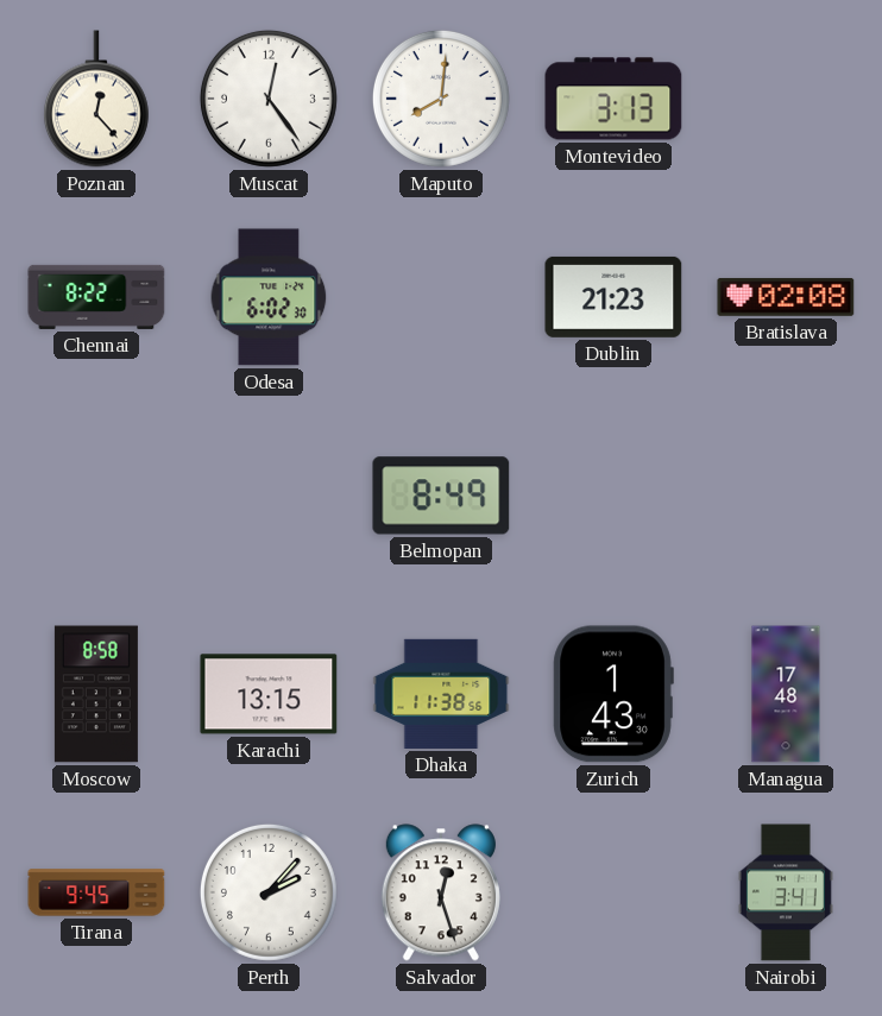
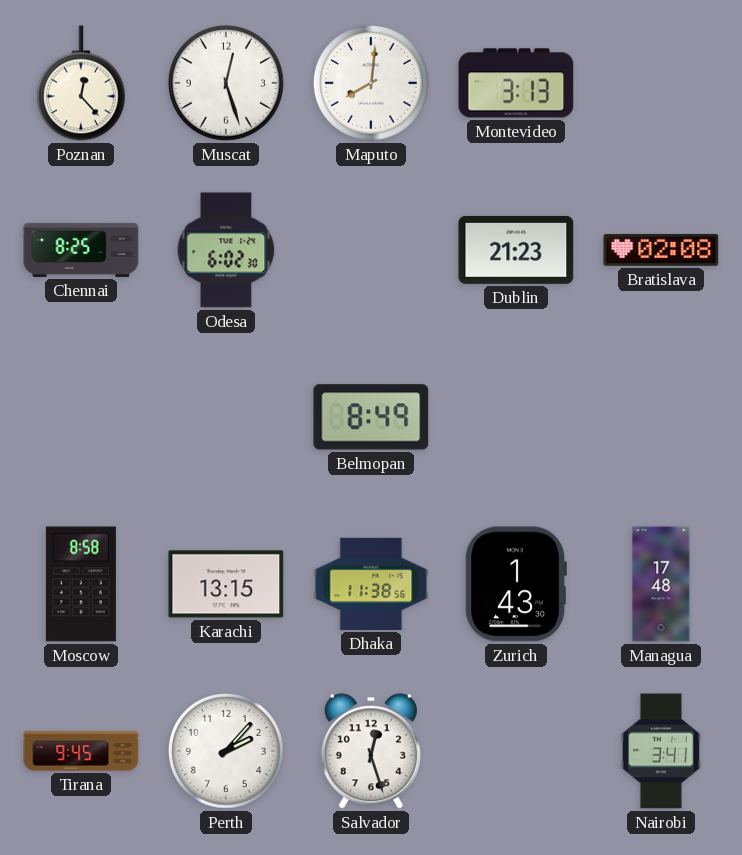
Muscat: 12:24 -> 12:27 (226, 83)
Chennai: 8:22 -> 8:25 (81, 250)
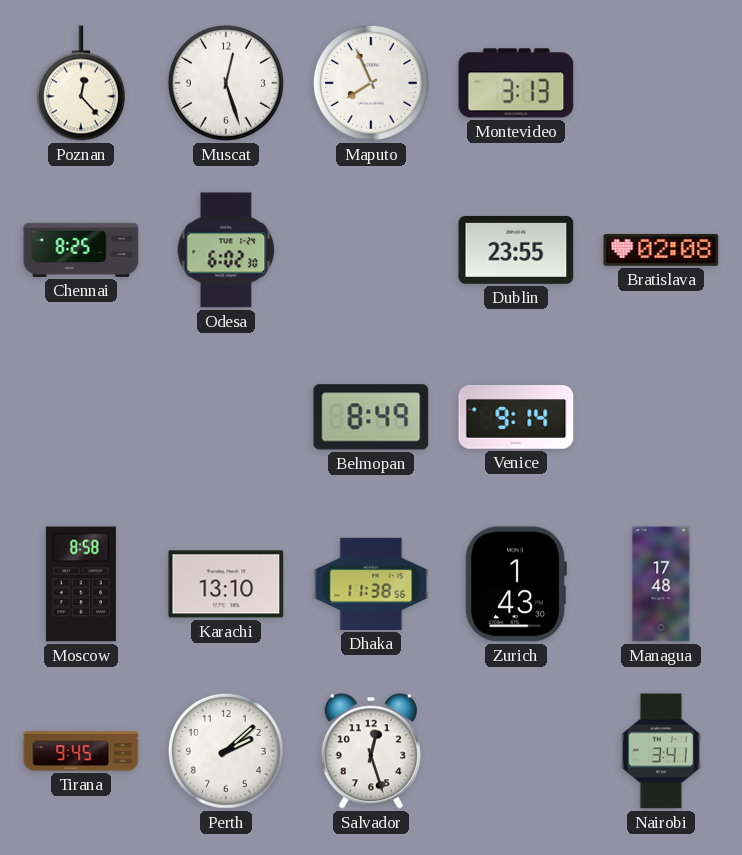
Maputo: 8:01 -> 7:56 (371, 83)
Dublin: 21:23 -> 23:55 (516, 250)
Venice: none -> 9:14 (516, 418)
Karachi: 13:15 -> 13:10 (226, 584)
Perth: 2:07 -> 2:08 (226, 751)
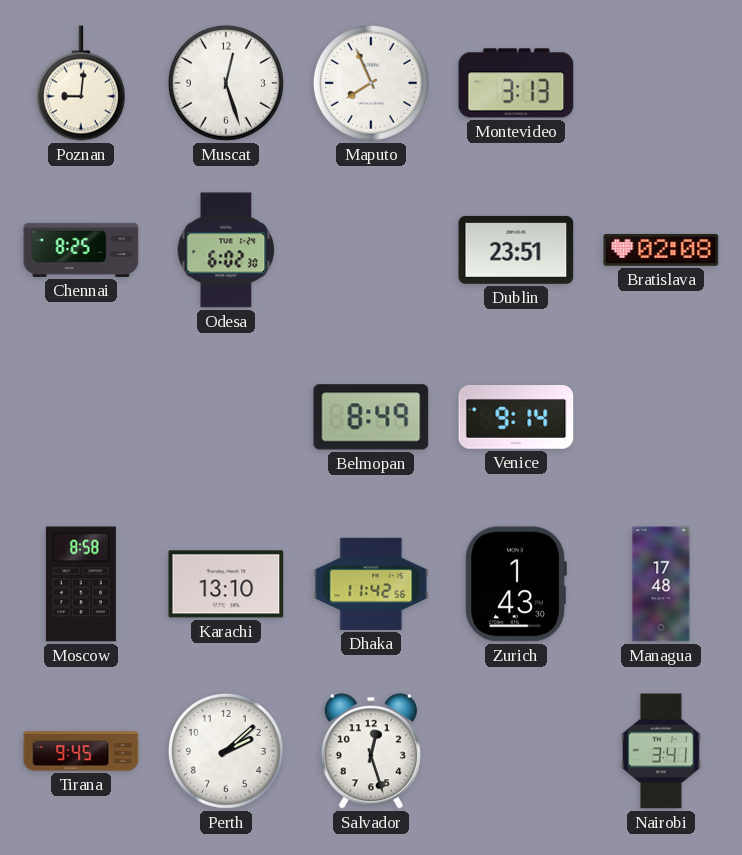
Poznan: 12:23 -> 9:01 (81, 83)
Dublin: 23:55 -> 23:51 (516, 250)
Dhaka: 11:38 -> 11:42 (371, 584)
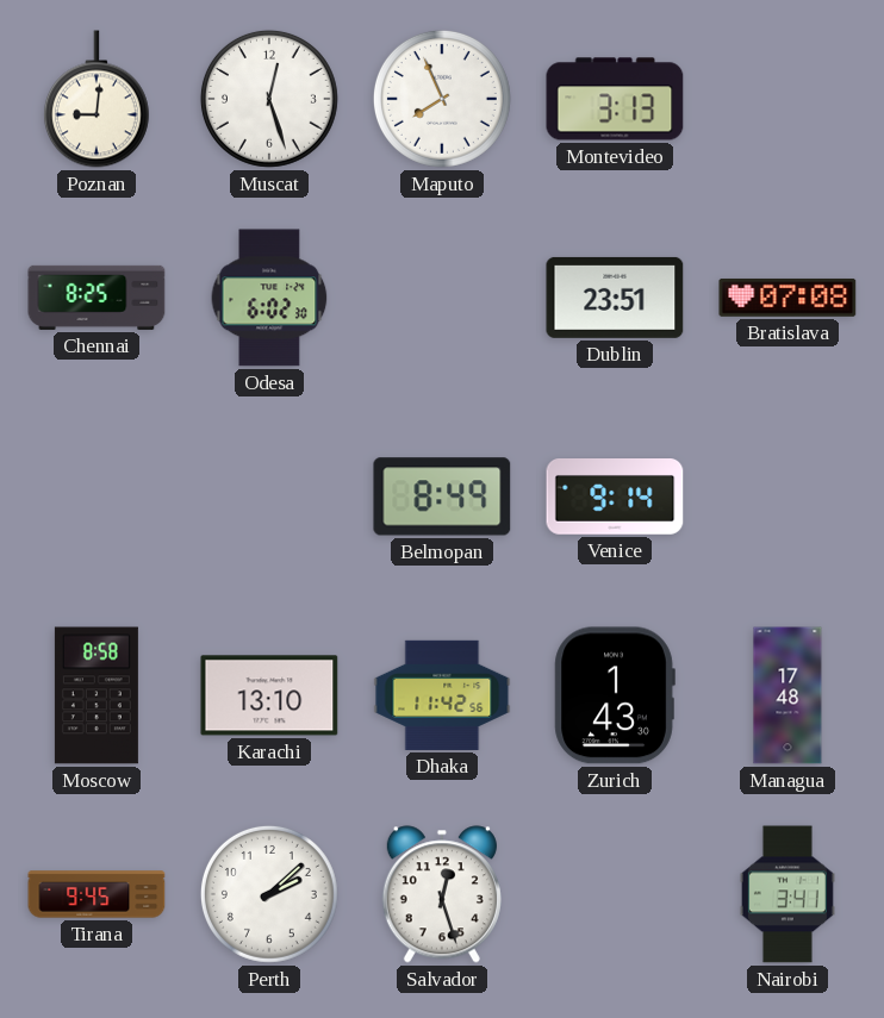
Bratislava: 02:08 -> 07:08 (787, 298)
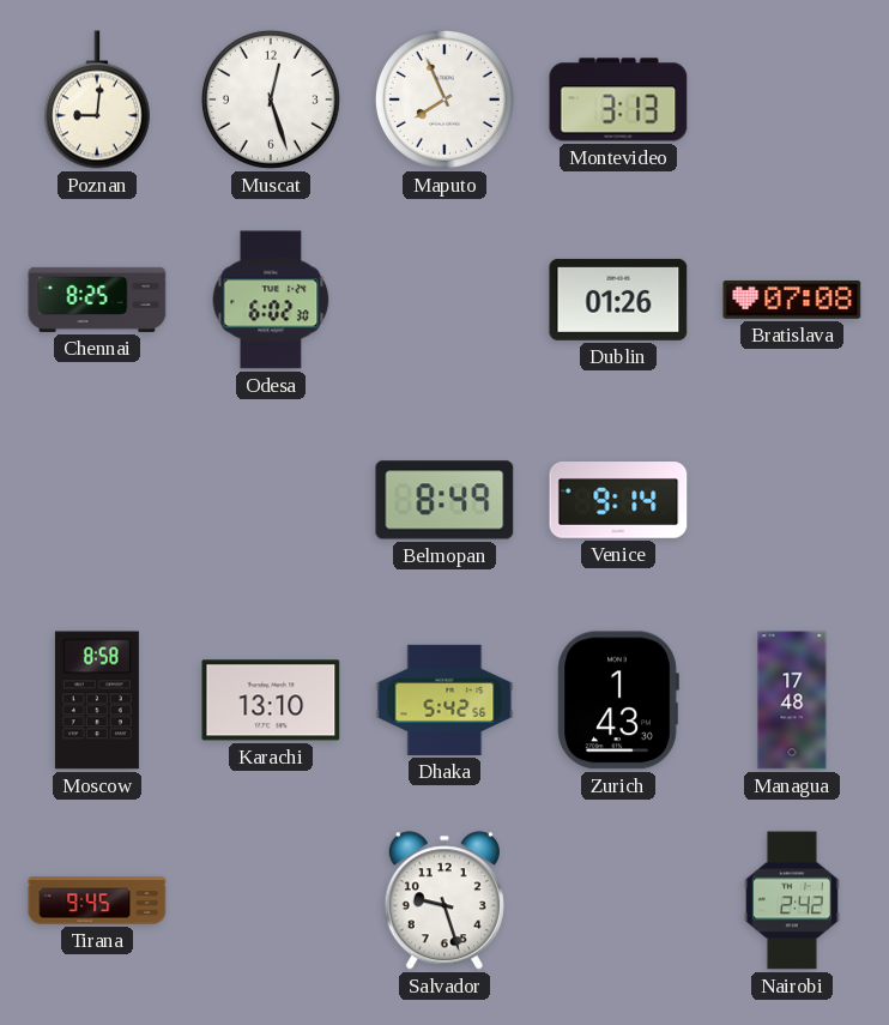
Dublin: 23:51 -> 01:26 (618, 300)
Dhaka: 11:42 -> 5:42 (444, 700)
Perth: 2:08 -> none (269, 894)
Salvador: 12:27 -> 9:27 (444, 900)
Nairobi: 3:41 -> 2:42 (792, 900)
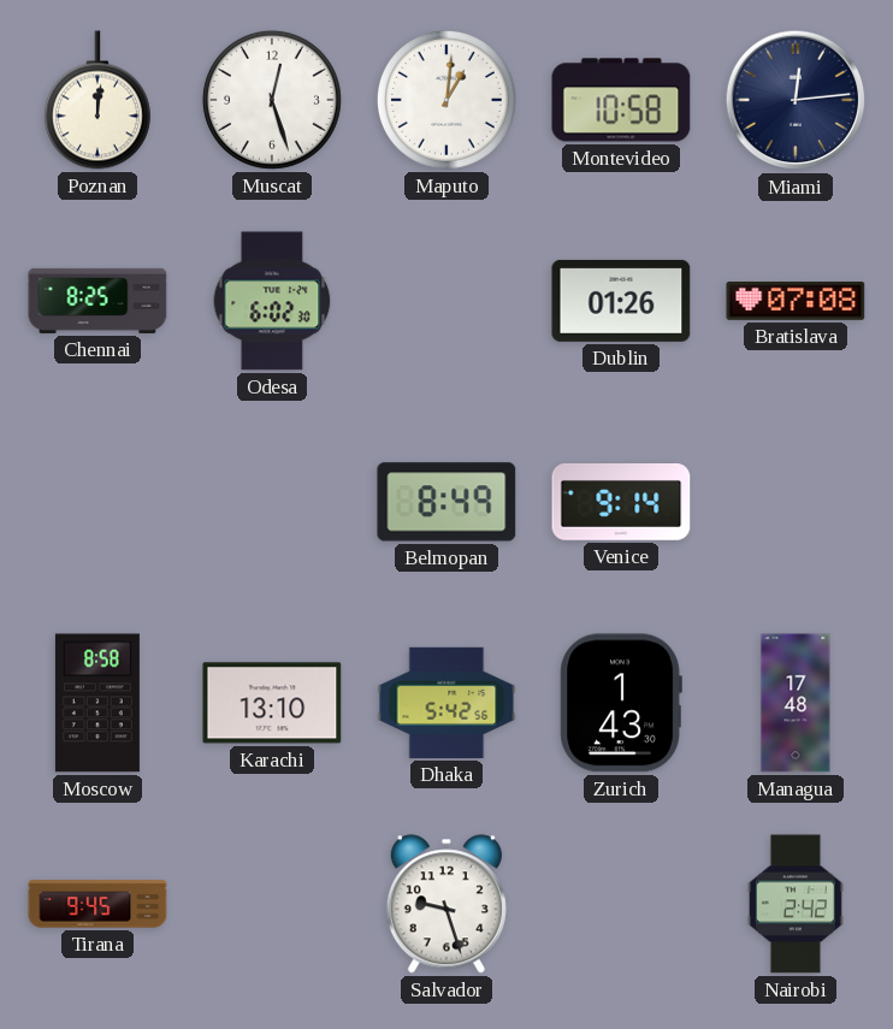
Poznan: 9:01 -> 12:01 (97, 100)
Maputo: 7:56 -> 1:01 (446, 100)
Montevideo: 3:13 -> 10:58 (621, 100)
Miami: none -> 12:14 (796, 100)
